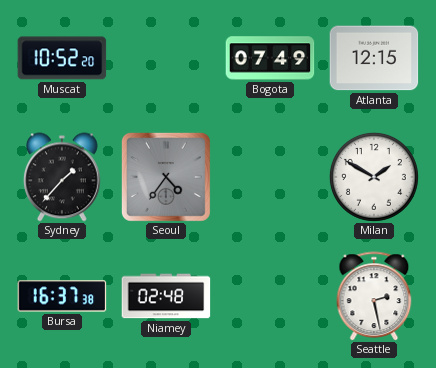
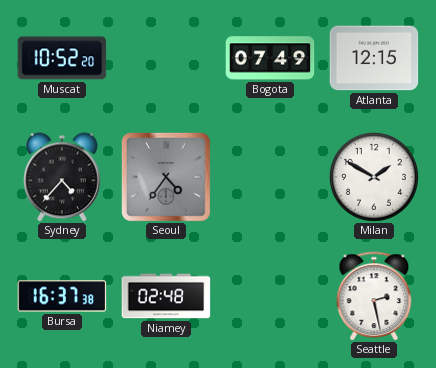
Sydney: 1:37 -> 4:37 (62, 177)
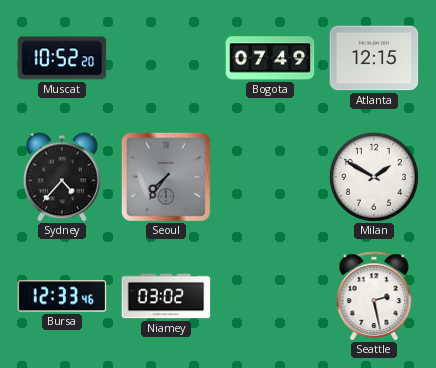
Seoul: 4:36 -> 7:36 (166, 177)
Bursa: 16:37 -> 12:33 (62, 296)
Niamey: 02:48 -> 03:02 (166, 296)
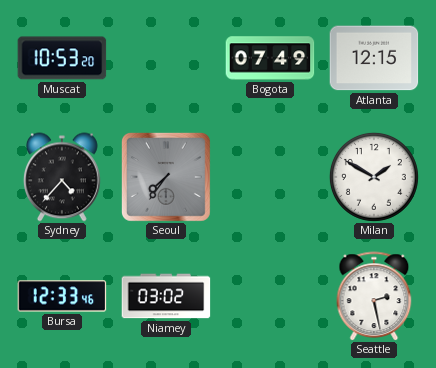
Muscat: 10:52 -> 10:53 (62, 58)
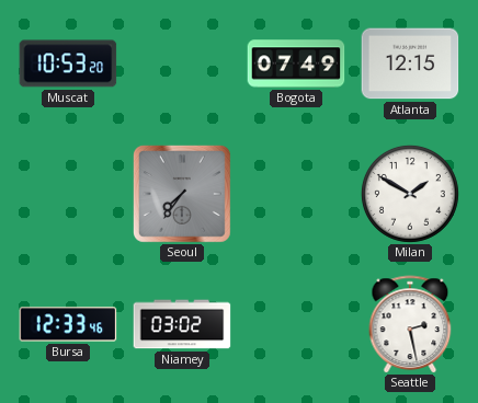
Sydney: 4:37 -> none (62, 177)
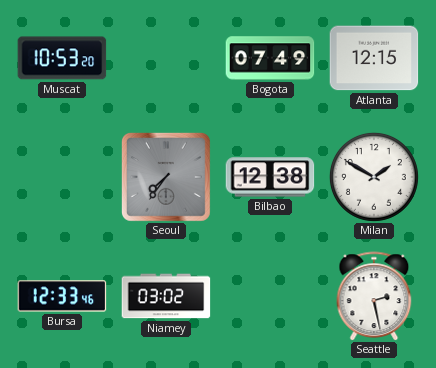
Bilbao: none -> 12:38 (270, 177)
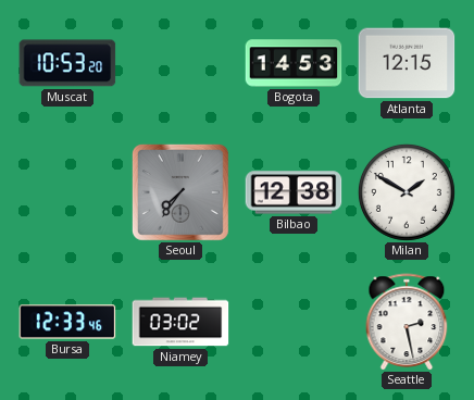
Bogota: 07:49 -> 14:53 (294, 63)
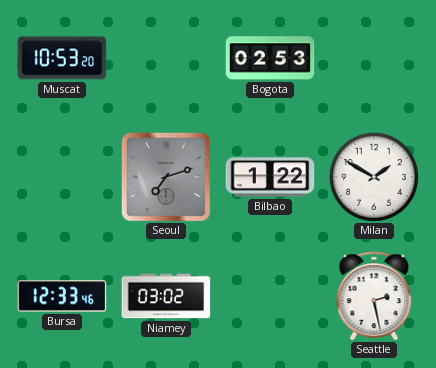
Bogota: 14:53 -> 02:53 (270, 58)
Atlanta: 12:15 -> none (407, 63)
Seoul: 7:36 -> 7:12 (166, 177)
Bilbao: 12:38 -> 1:22 (270, 177)
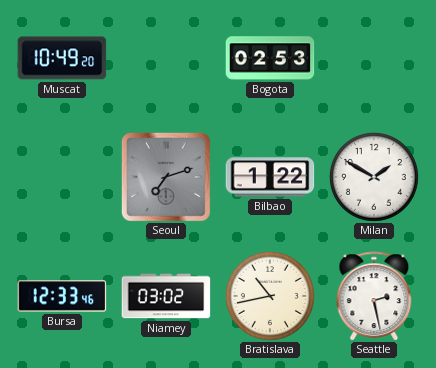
Muscat: 10:53 -> 10:49 (62, 58)
Bratislava: none -> 10:43 (270, 296)
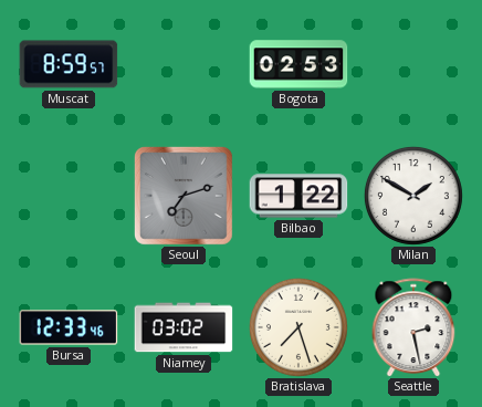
Muscat: 10:49 -> 8:59 (69, 64)
Bratislava: 10:43 -> 7:27 (298, 327)
